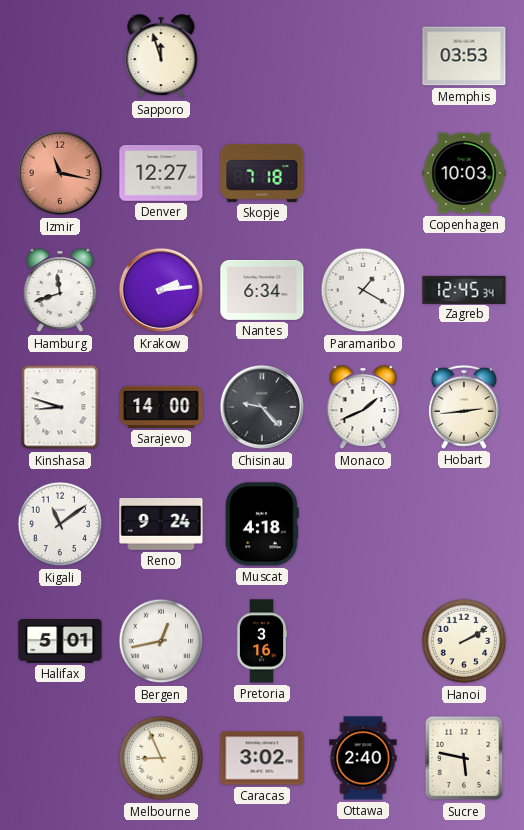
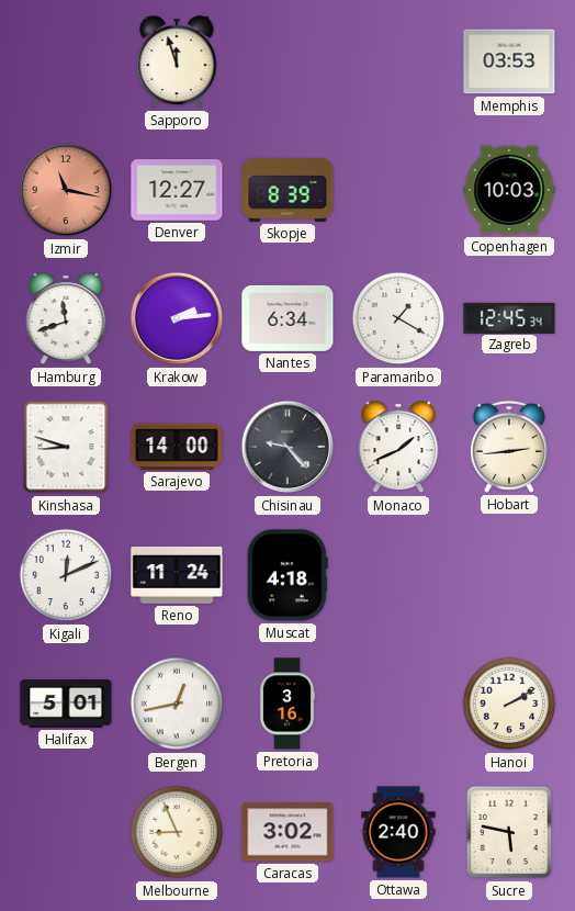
Skopje: 7:18 -> 8:39 (287, 190)
Kigali: 11:09 -> 12:11 (66, 575)
Reno: 9:24 -> 11:24 (177, 575)
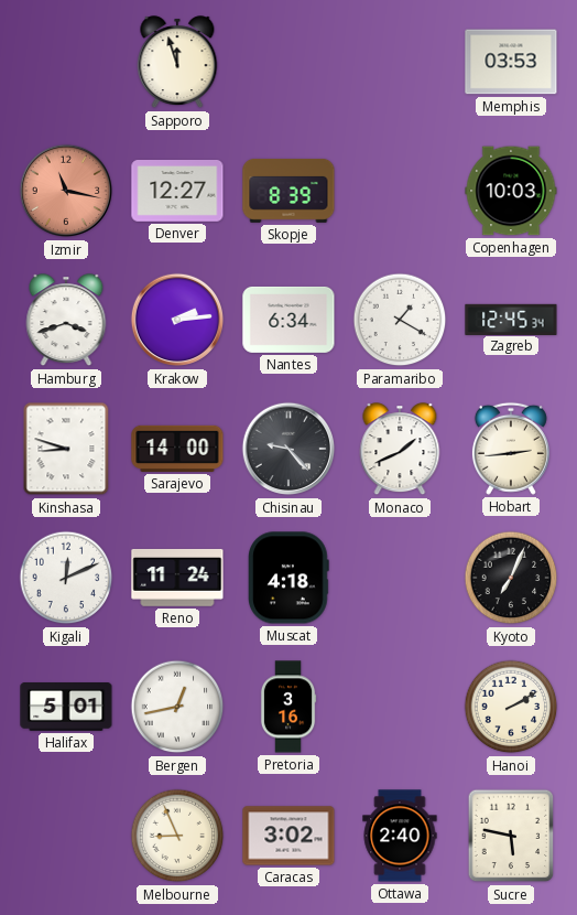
Hamburg: 11:42 -> 3:42 (66, 321)
Kyoto: none -> 7:04 (511, 578)
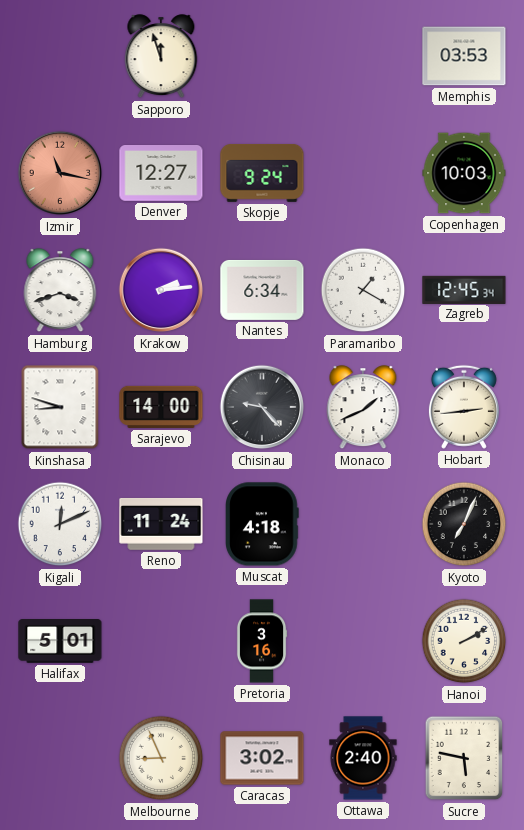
Skopje: 8:39 -> 9:24 (262, 173)
Bergen: 12:43 -> none (177, 707)
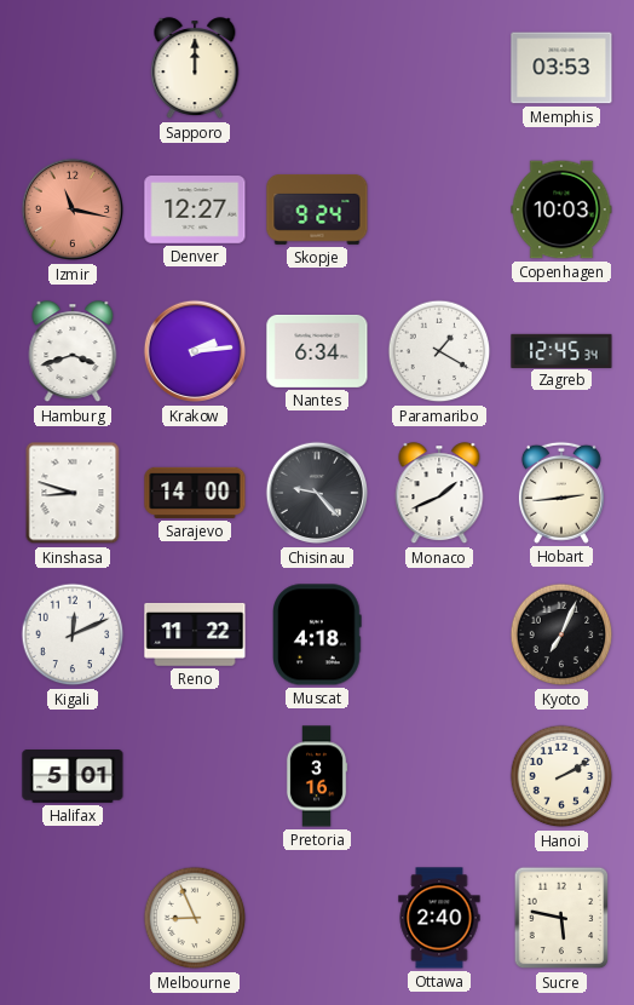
Sapporo: 11:57 -> 12:00 (195, 69)
Reno: 11:24 -> 11:22 (195, 634)
Caracas: 3:02 -> none (262, 758)
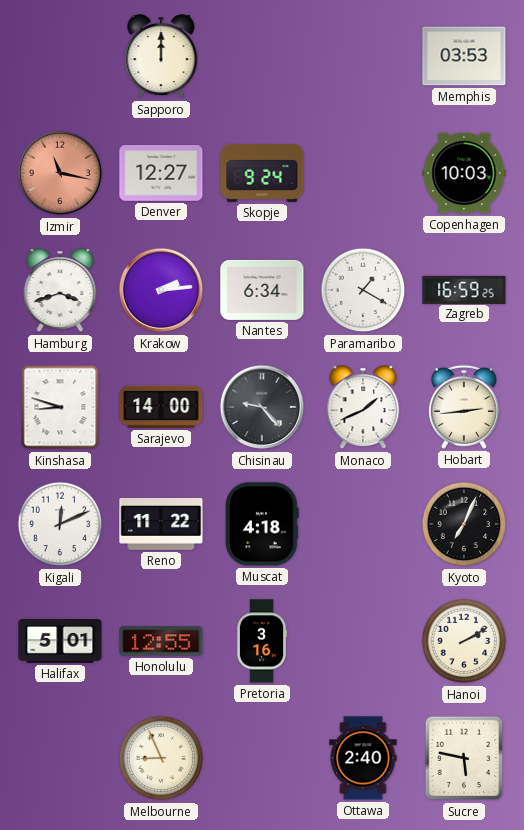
Zagreb: 12:45 -> 16:59 (464, 289)
Honolulu: none -> 12:55 (161, 641)
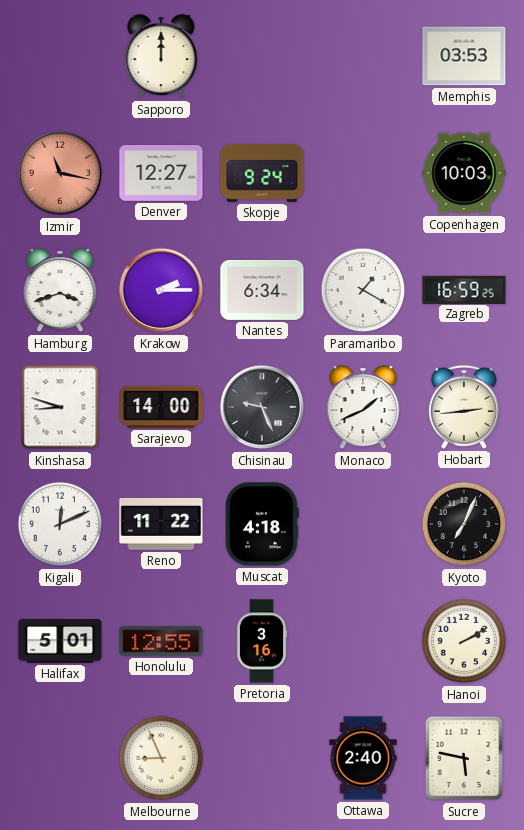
Krakow: 2:14 -> 2:15 (161, 290)
Chisinau: 9:23 -> 9:26 (262, 407)
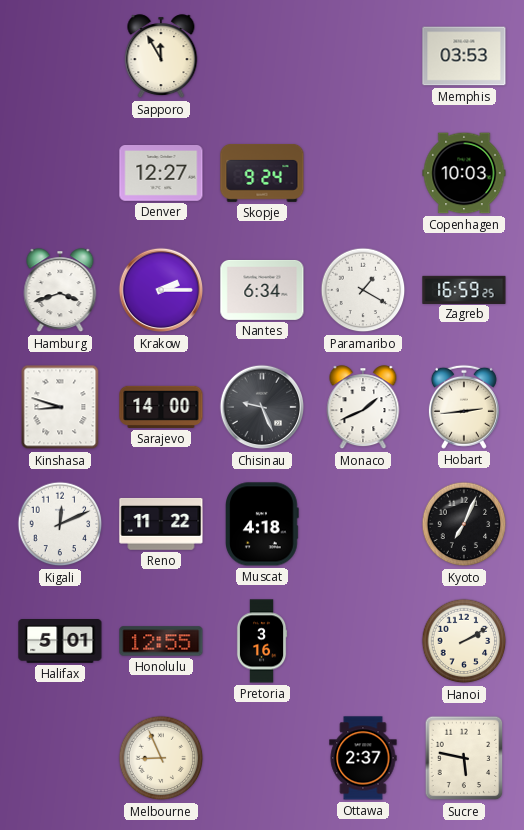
Sapporo: 12:00 -> 11:55 (161, 57)
Izmir: 11:17 -> none (60, 173)
Ottawa: 2:40 -> 2:37 (363, 758)
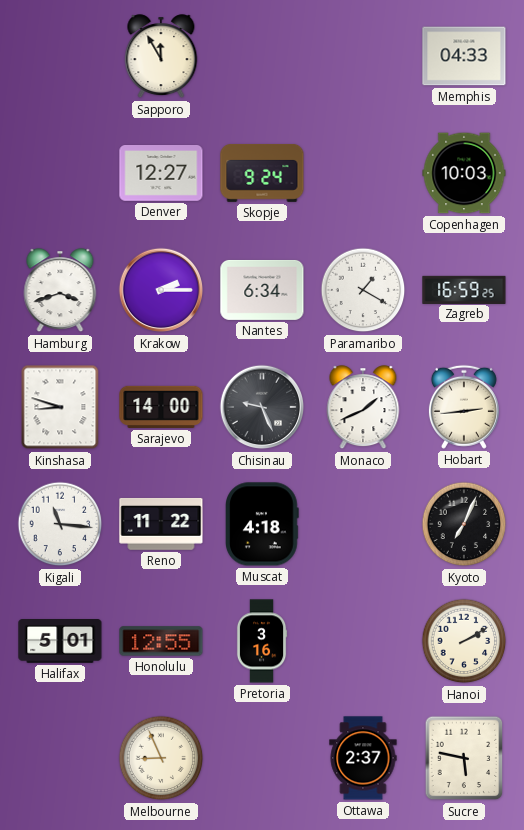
Memphis: 03:53 -> 04:33 (464, 56)
Kigali: 12:11 -> 11:16 (60, 524)
